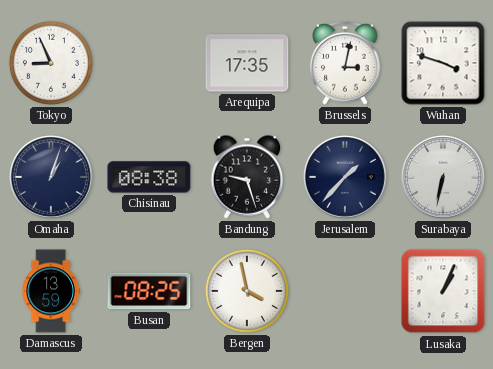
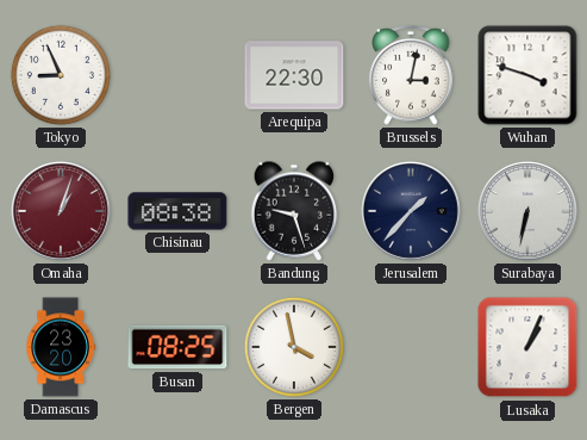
Arequipa: 17:35 -> 22:30 (294, 75)
Omaha dial: navy -> burgundy (61, 211)
Damascus: 13:59 -> 23:20 (61, 347)
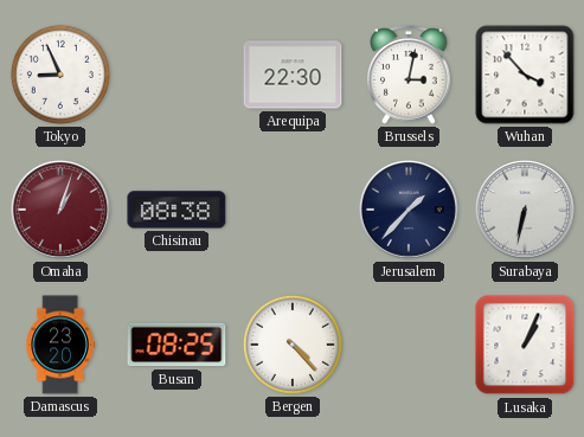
Wuhan: 3:48 -> 3:53 (525, 75)
Bandung: 9:27 -> none (294, 211)
Bergen: 3:58 -> 4:23 (293, 345)
